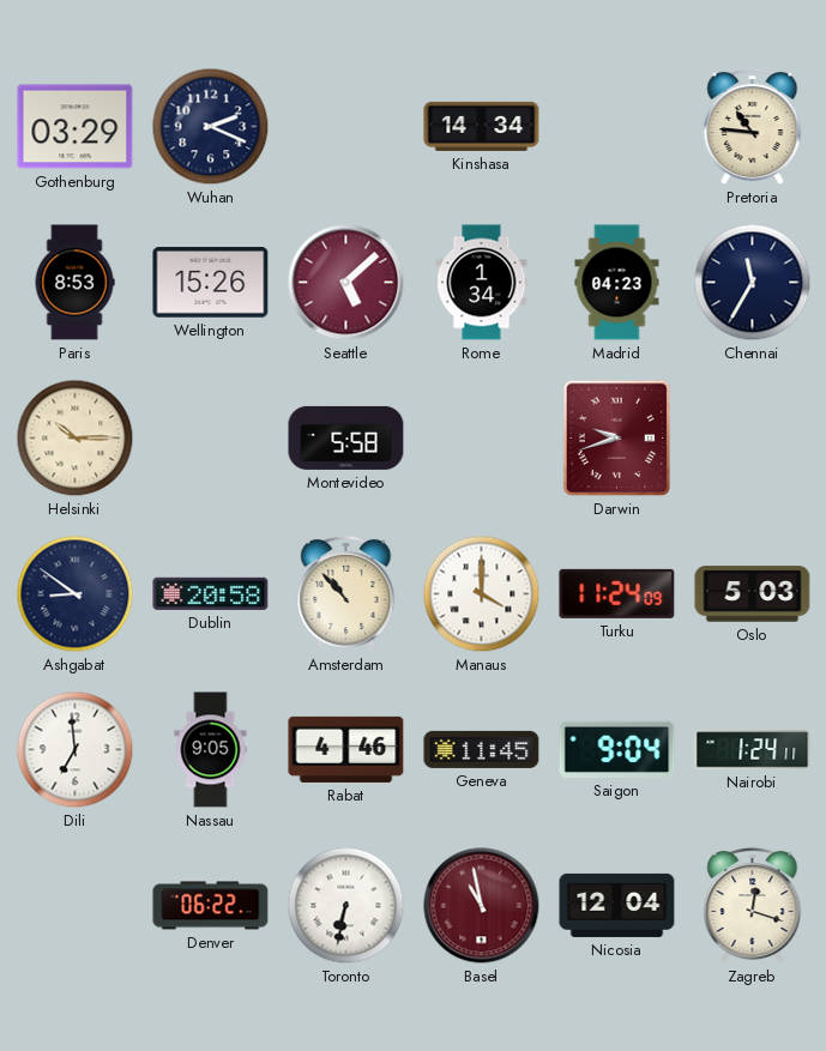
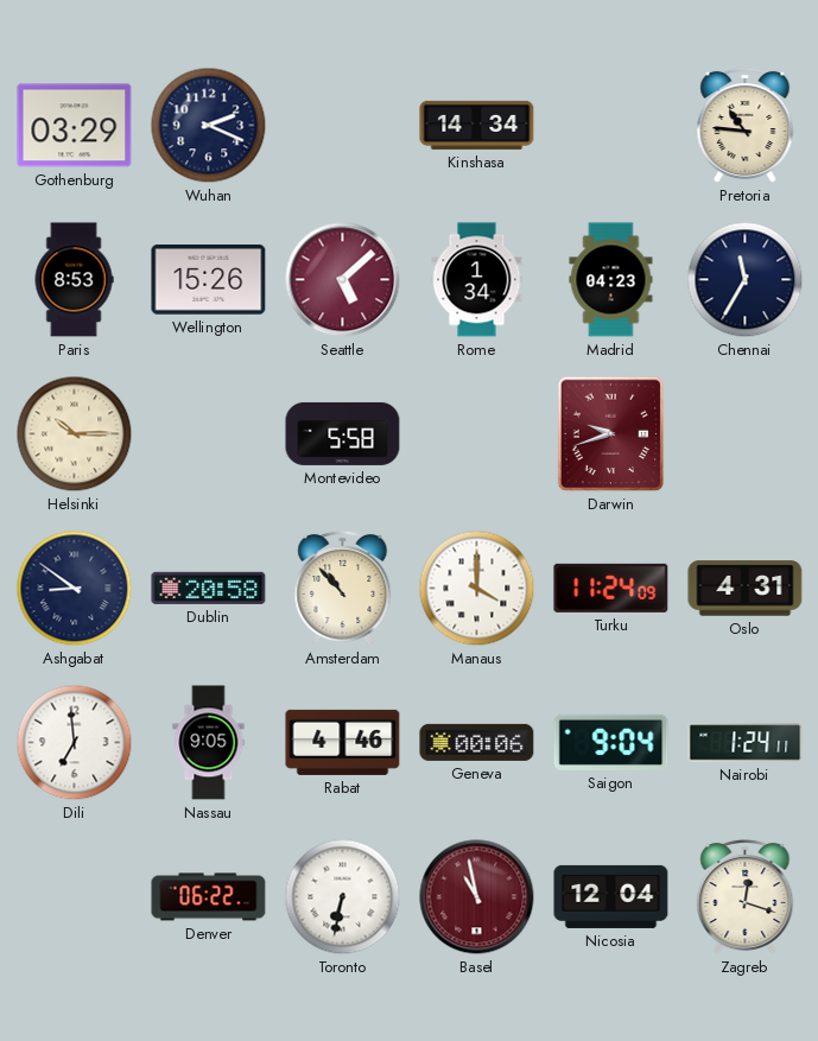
Oslo: 5:03 -> 4:31 (746, 589)
Geneva: 11:45 -> 00:06 (477, 742)
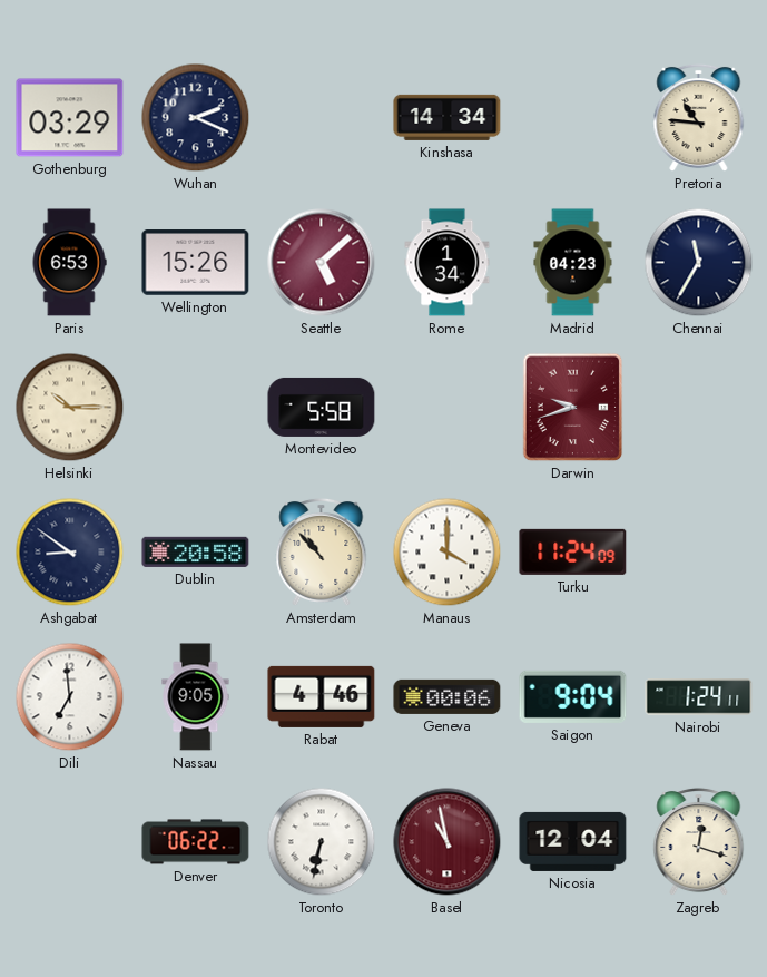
Paris: 8:53 -> 6:53 (69, 263)
Oslo: 4:31 -> none (746, 589)
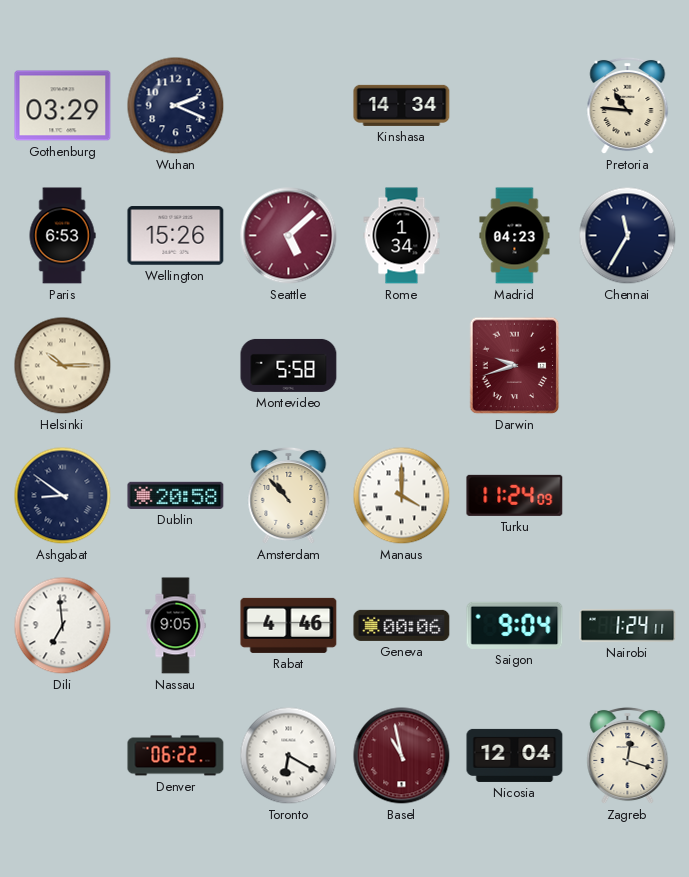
Toronto: 6:32 -> 6:20 (289, 756)
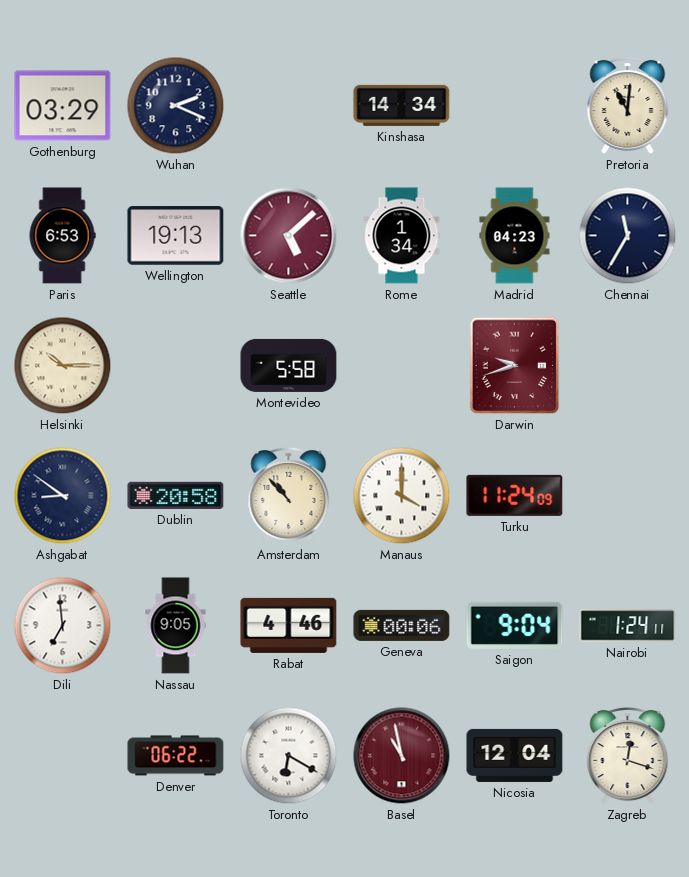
Pretoria: 10:46 -> 11:01 (628, 106)
Wellington: 15:26 -> 19:13 (176, 236)
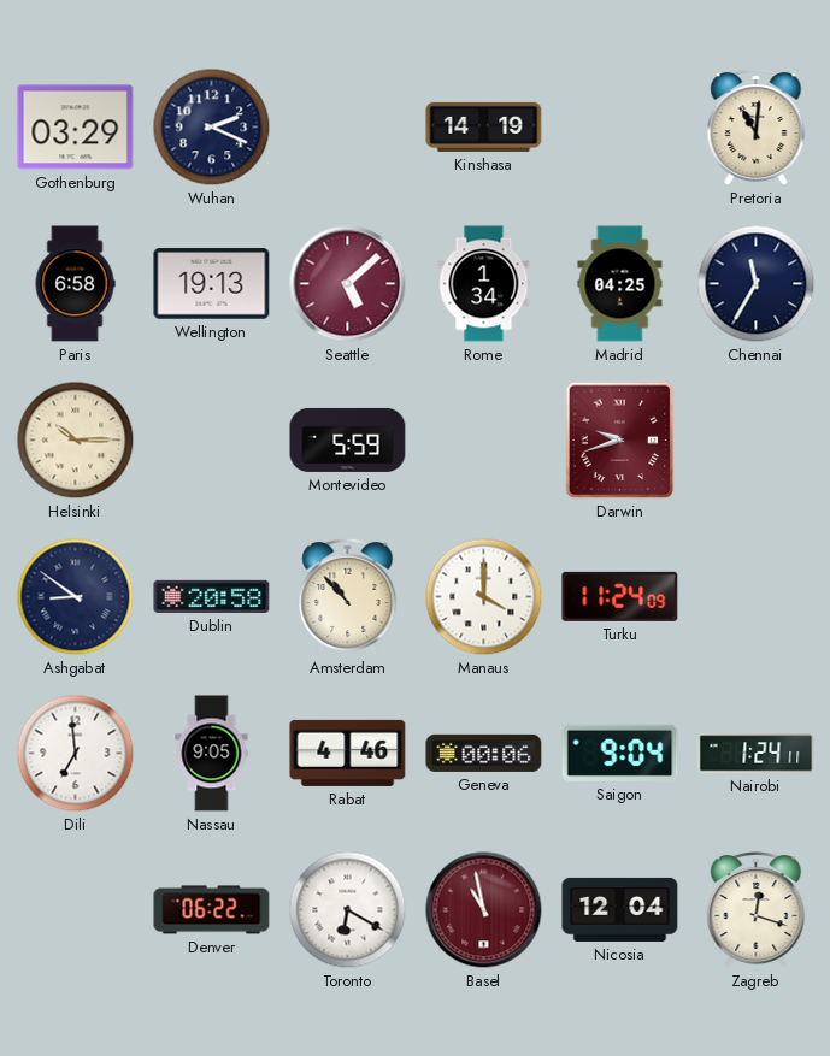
Kinshasa: 14:34 -> 14:19 (484, 126)
Paris: 6:53 -> 6:58 (75, 284)
Madrid: 04:23 -> 04:25 (620, 284)
Montevideo: 5:58 -> 5:59 (348, 439)
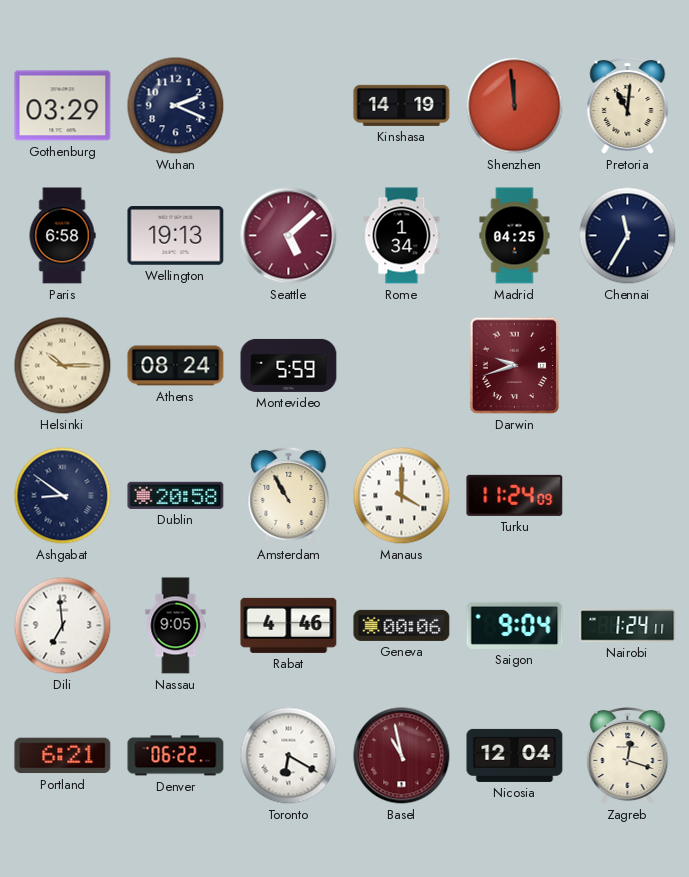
Shenzhen: none -> 11:59 (515, 106)
Athens: none -> 08:24 (176, 366)
Amsterdam: 10:53 -> 10:55 (289, 496)
Portland: none -> 6:21 (63, 756)
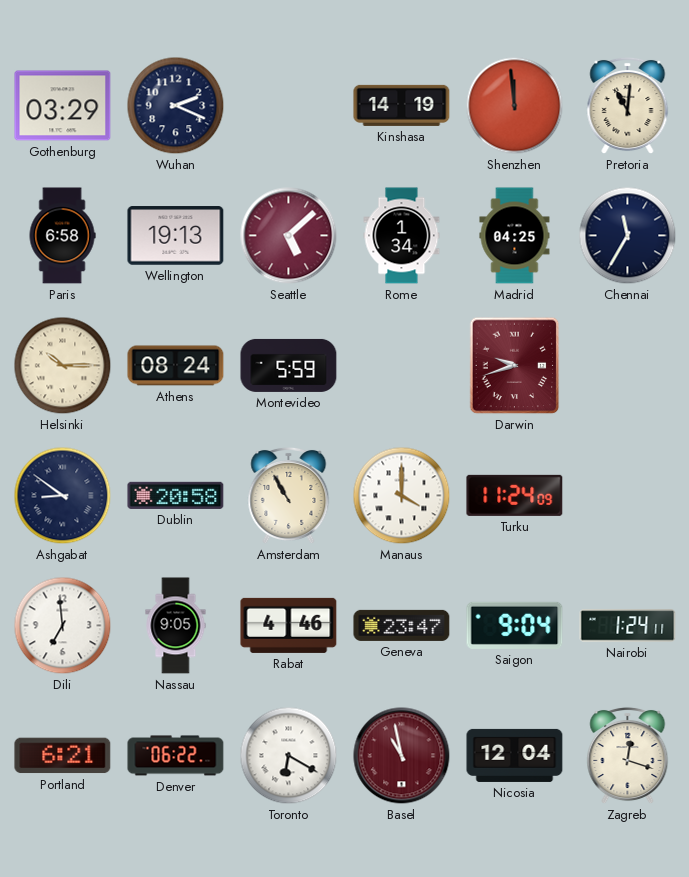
Geneva: 00:06 -> 23:47 (402, 625)
